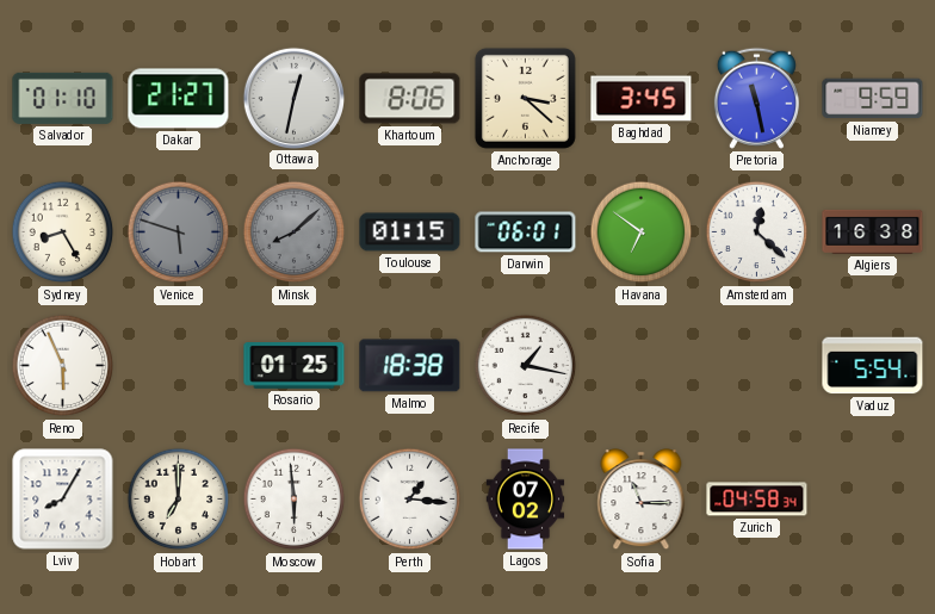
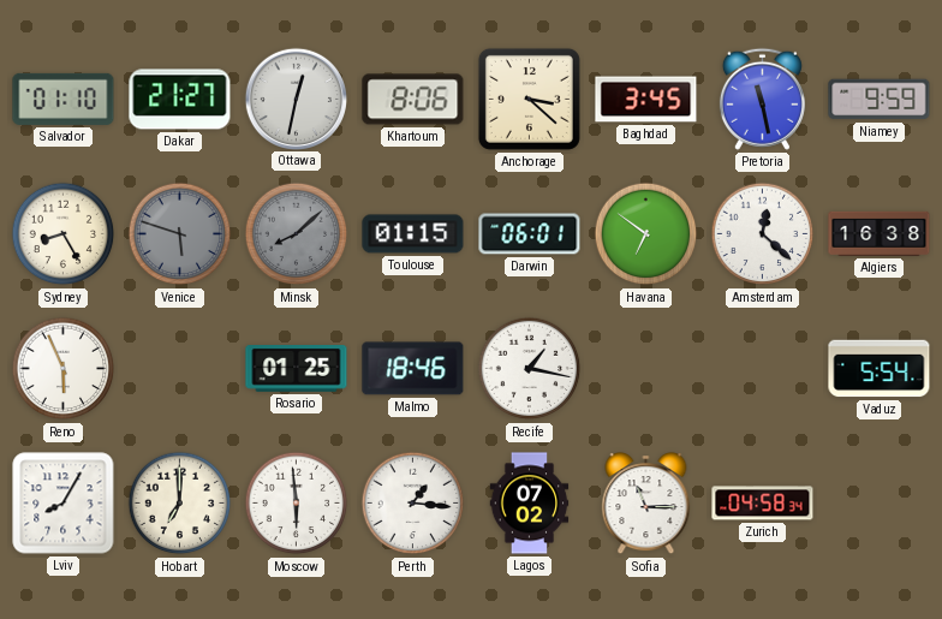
Malmo: 18:38 -> 18:46 (413, 369)
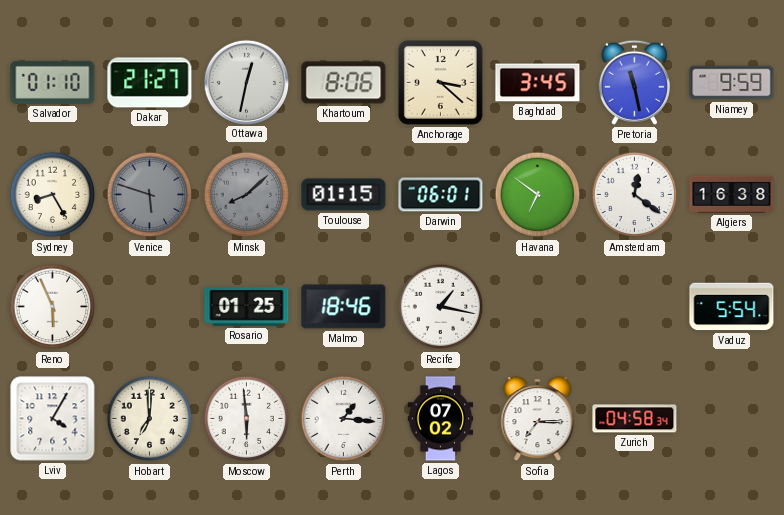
Amsterdam: 12:22 -> 12:21 (635, 195)
Lviv: 8:05 -> 4:05 (53, 419)
Sofia: 11:15 -> 7:15 (538, 419)
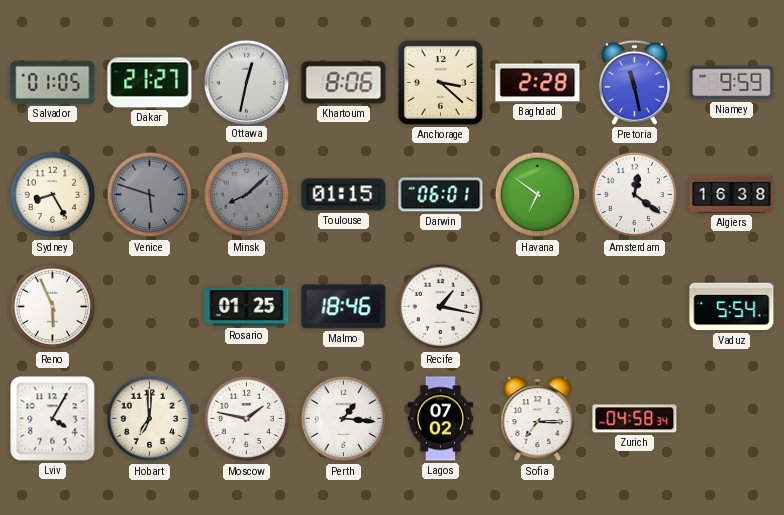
Salvador: 01:10 -> 01:05 (53, 82)
Baghdad: 3:45 -> 2:28 (538, 83)
Moscow: 5:59 -> 1:47 (247, 419)
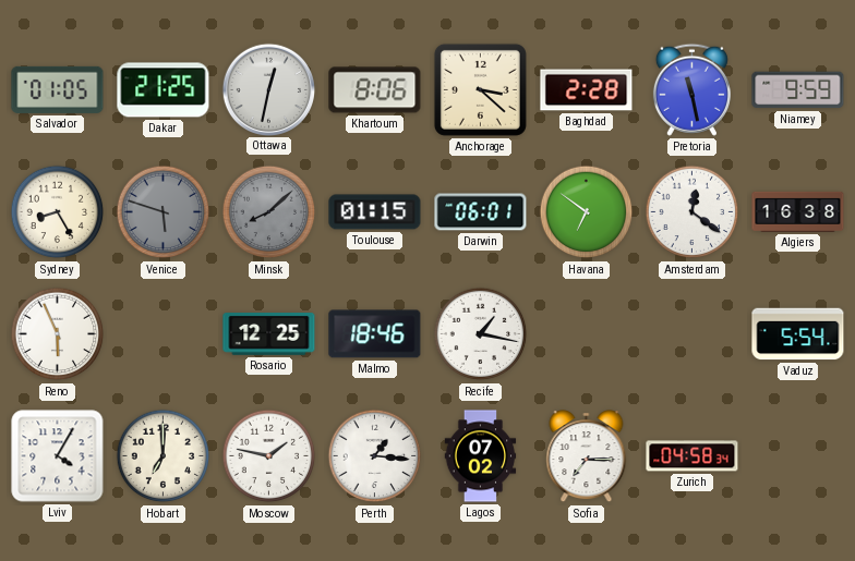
Dakar: 21:27 -> 21:25 (164, 90)
Rosario: 01:25 -> 12:25 (269, 334)
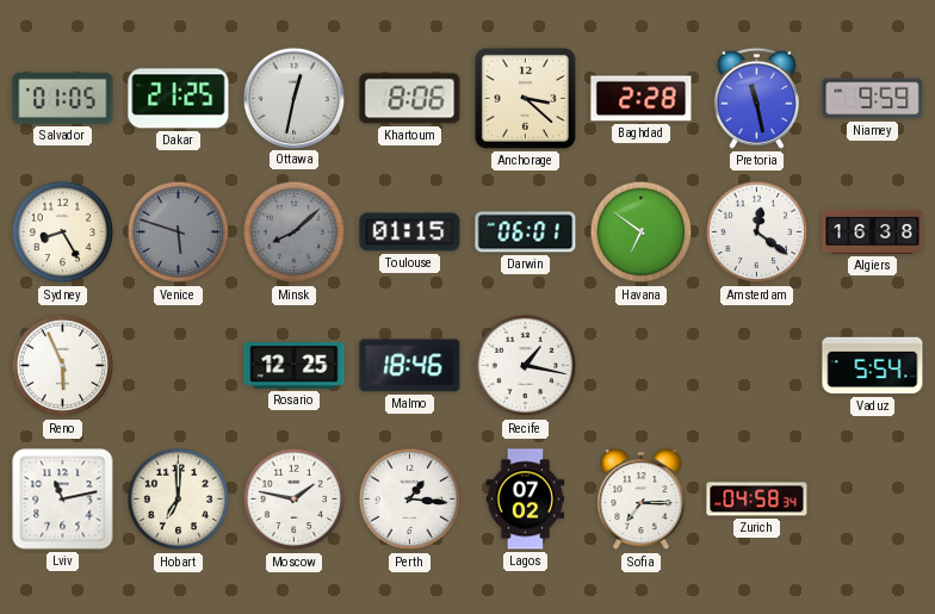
Lviv: 4:05 -> 11:13 (63, 500)
